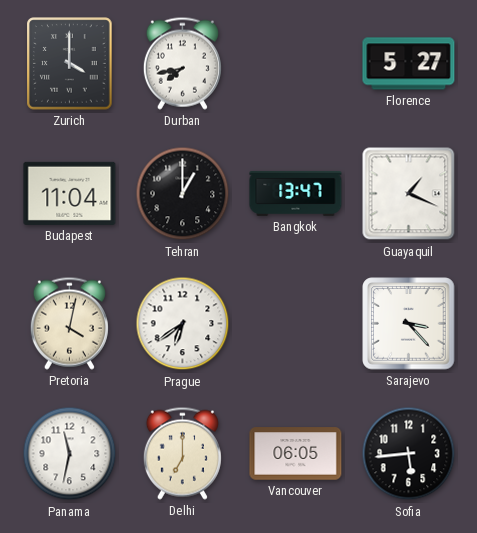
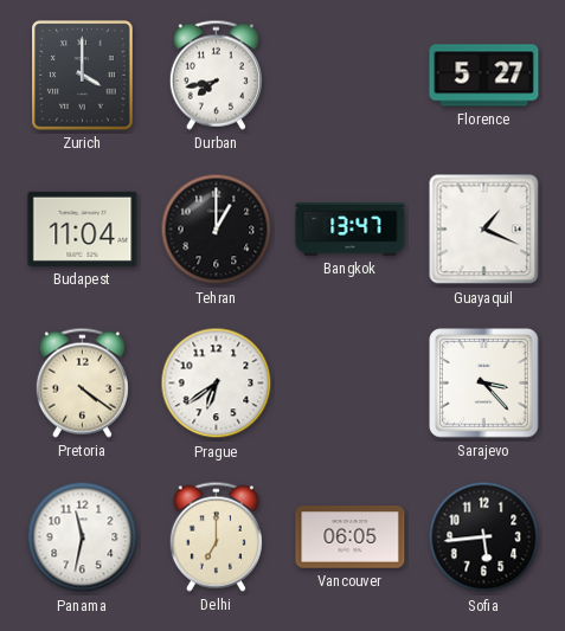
Pretoria: 4:02 -> 4:21 (82, 382)
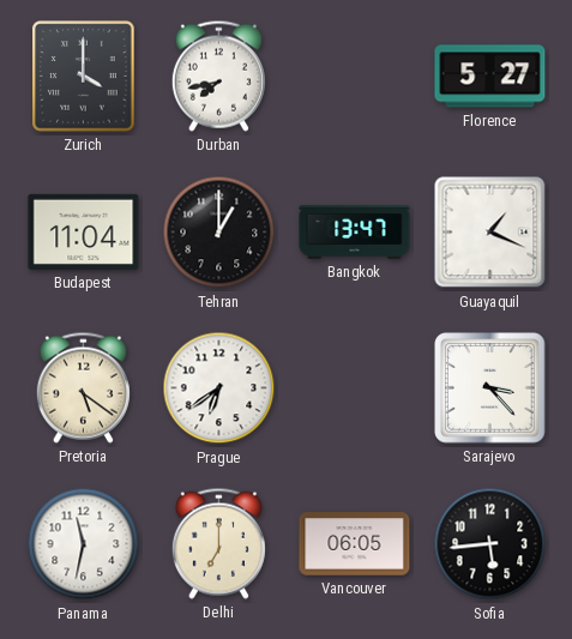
Pretoria: 4:21 -> 5:21 (83, 387)
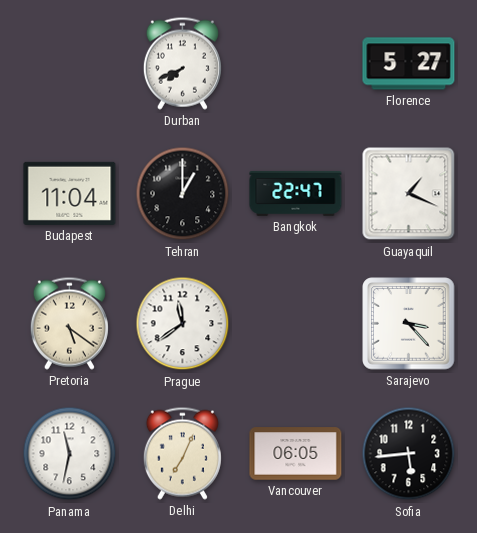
Zurich: 4:00 -> none (84, 77)
Durban: 7:43 -> 7:41 (182, 63)
Bangkok: 13:47 -> 22:47 (296, 193)
Prague: 6:39 -> 11:39 (183, 324)
Delhi: 7:00 -> 7:04 (182, 453)
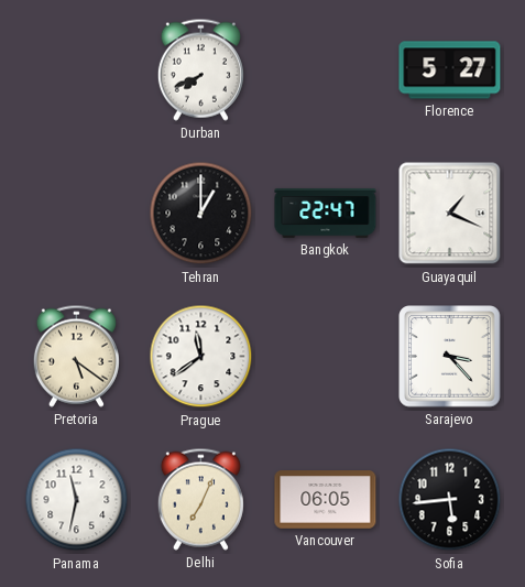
Budapest: 11:04 -> none (70, 193)
